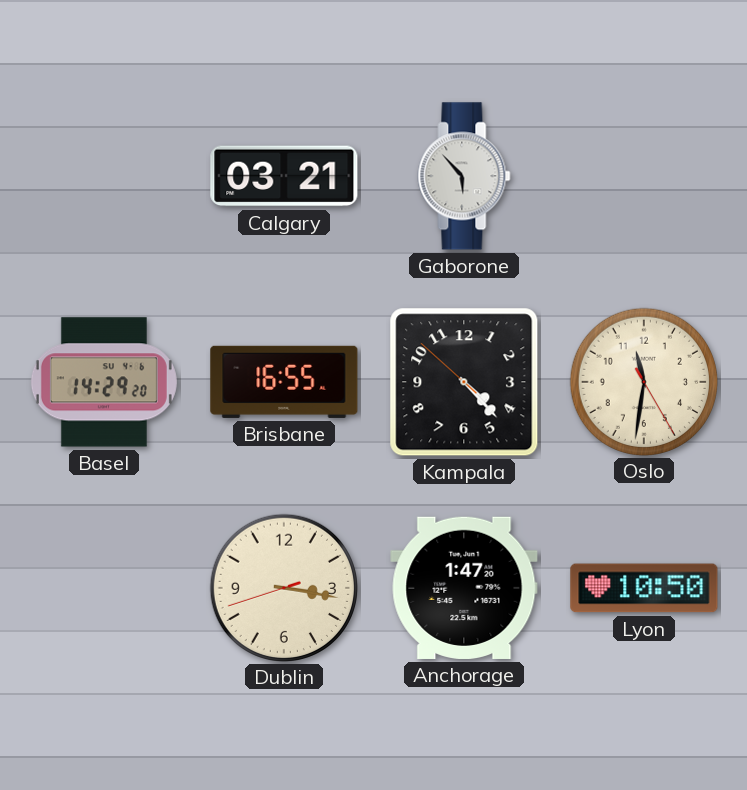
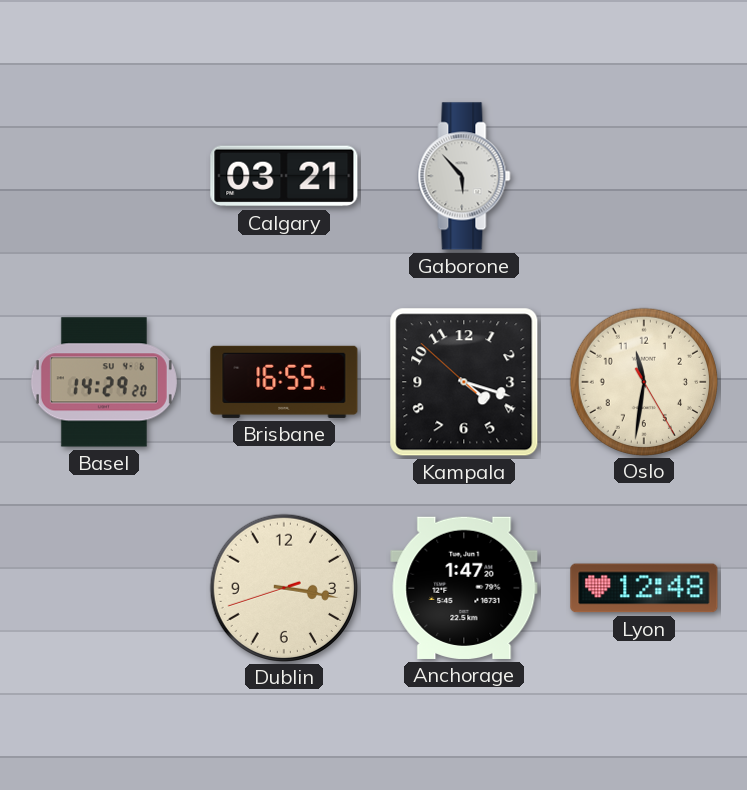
Kampala: 4:22 -> 4:17 (464, 382)
Lyon: 10:50 -> 12:48 (644, 588)
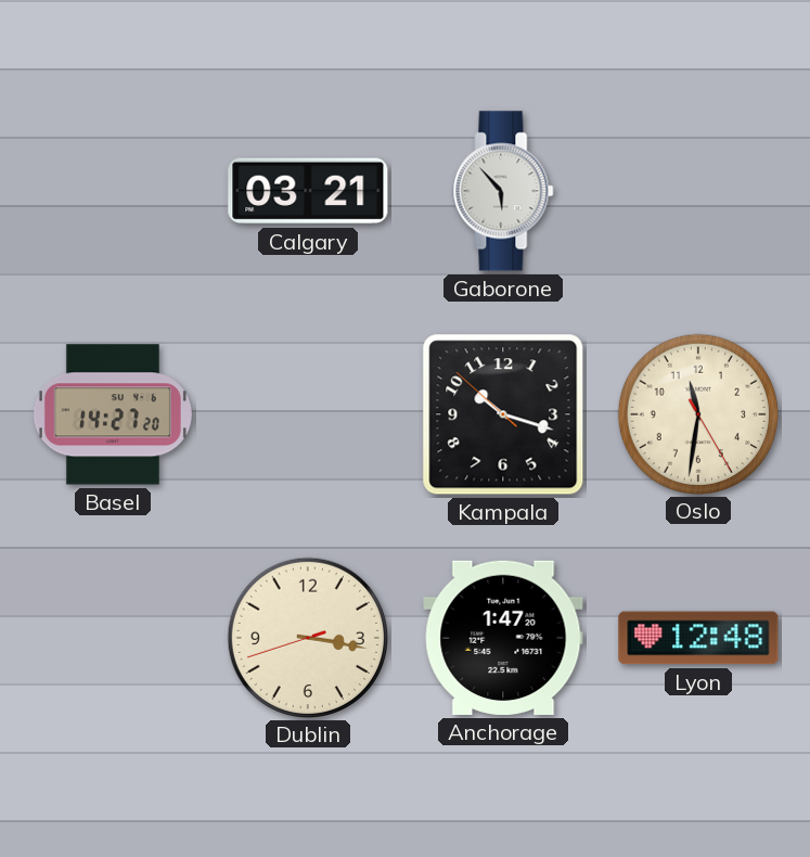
Basel: 14:29 -> 14:27 (113, 414)
Brisbane: 16:55 -> none (284, 382)
Kampala: 4:17 -> 10:17 (503, 414)
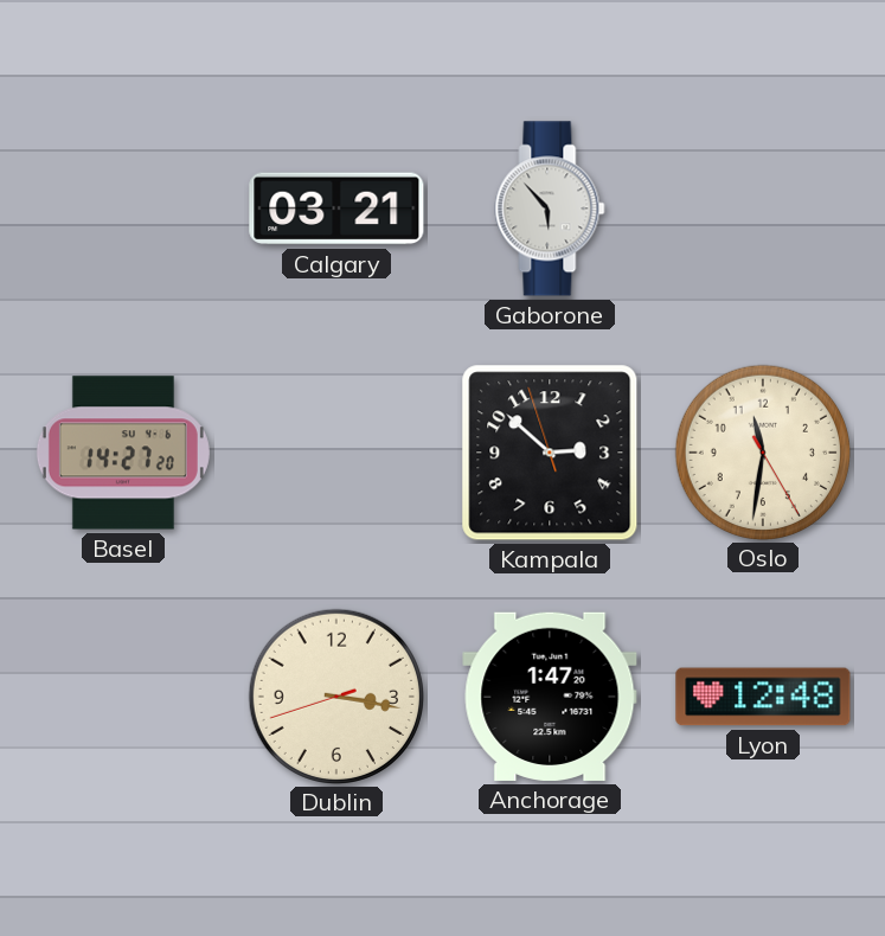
Kampala: 10:17 -> 2:51 (550, 453)
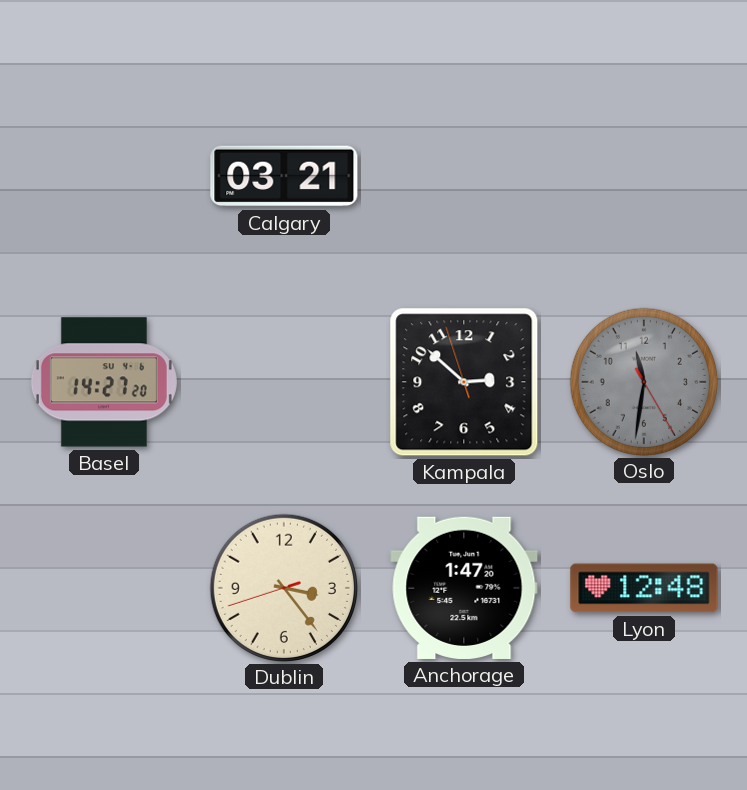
Gaborone: 5:53 -> none (550, 209)
Oslo dial: cream -> grey (643, 381)
Dublin: 3:16 -> 3:23 (283, 587)
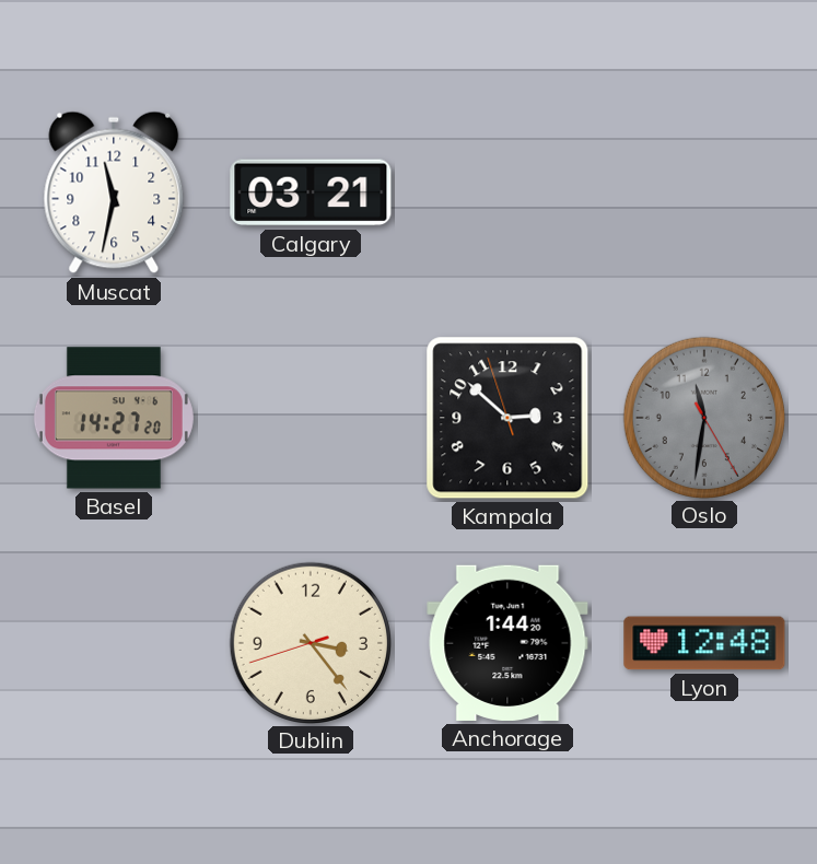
Muscat: none -> 11:32 (114, 192)
Anchorage: 1:47 -> 1:44 (507, 643)
